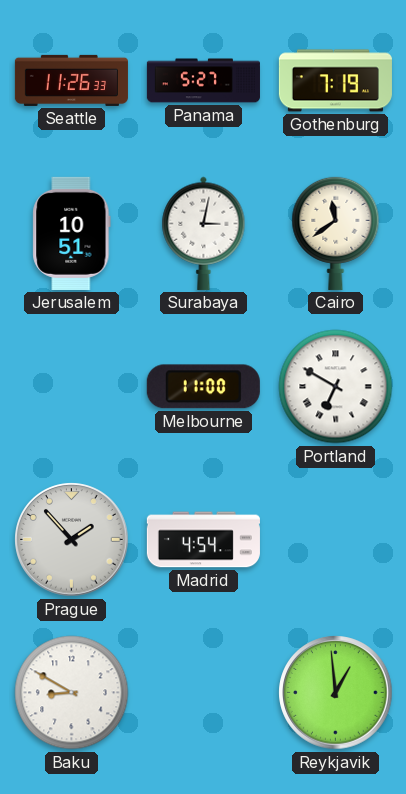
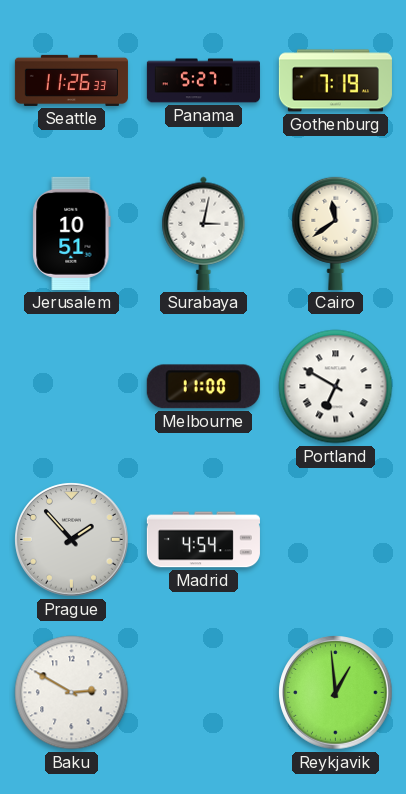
Baku: 8:50 -> 2:50 (72, 693)
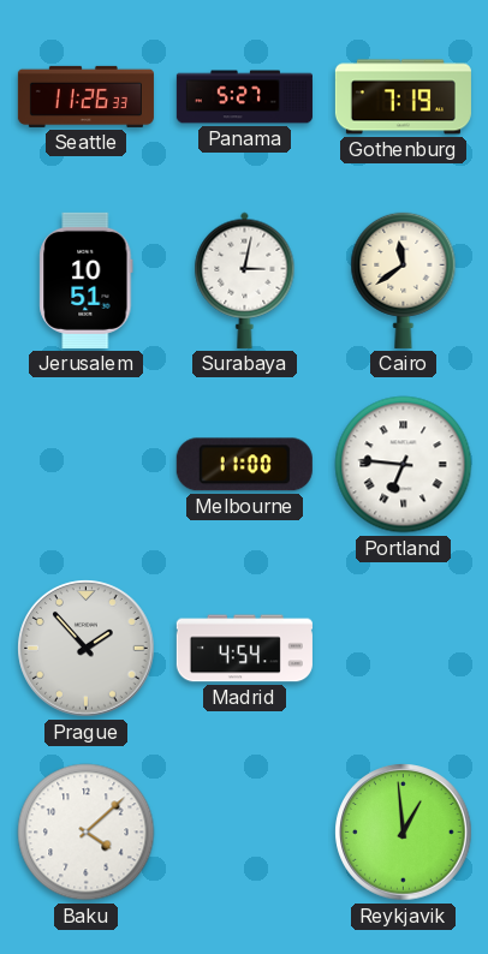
Portland: 6:50 -> 6:46 (404, 465)
Baku: 2:50 -> 4:08 (87, 833)
